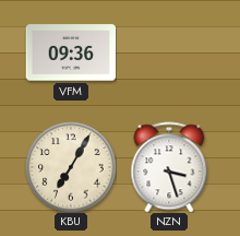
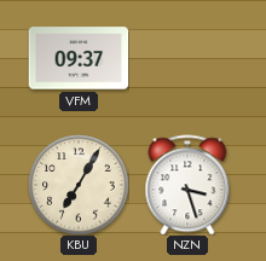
VFM: 09:36 -> 09:37 (79, 58)
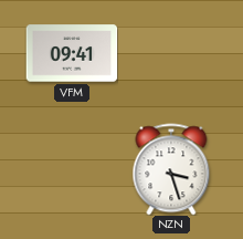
VFM: 09:37 -> 09:41 (72, 53)
KBU: 7:05 -> none (79, 185)
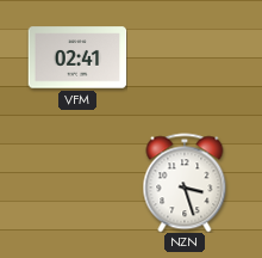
VFM: 09:41 -> 02:41 (77, 57)
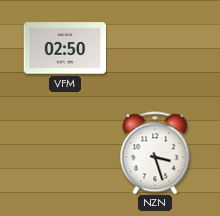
VFM: 02:41 -> 02:50 (65, 48)
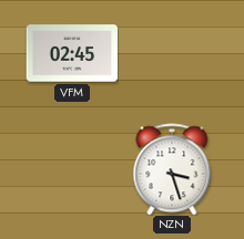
VFM: 02:50 -> 02:45 (72, 53)
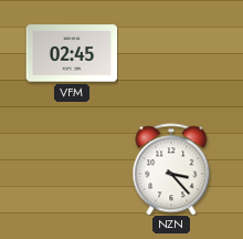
NZN: 3:27 -> 3:23 (171, 169)
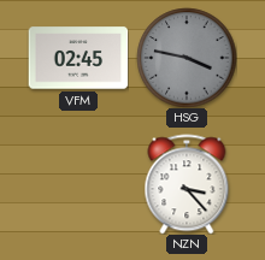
HSG: none -> 3:47 (187, 58)
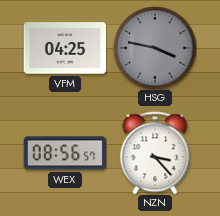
VFM: 02:45 -> 04:25 (65, 48)
WEX: none -> 08:56 (65, 153)
